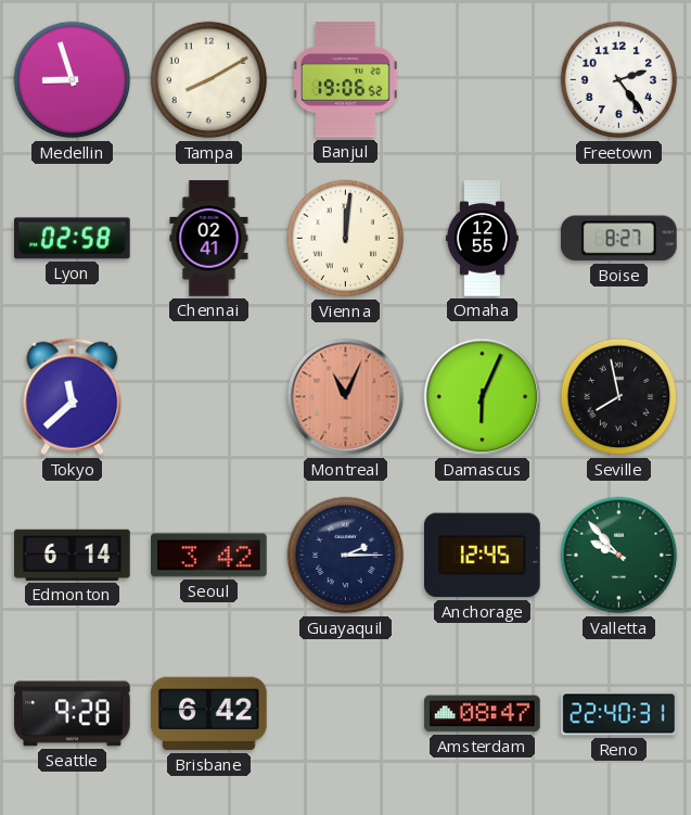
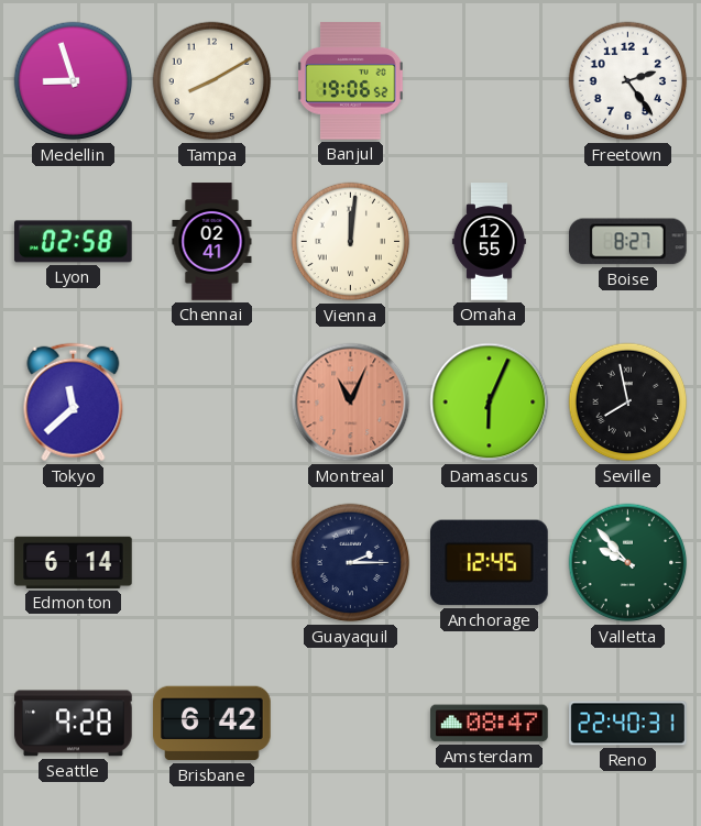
Seoul: 3:42 -> none (209, 556)
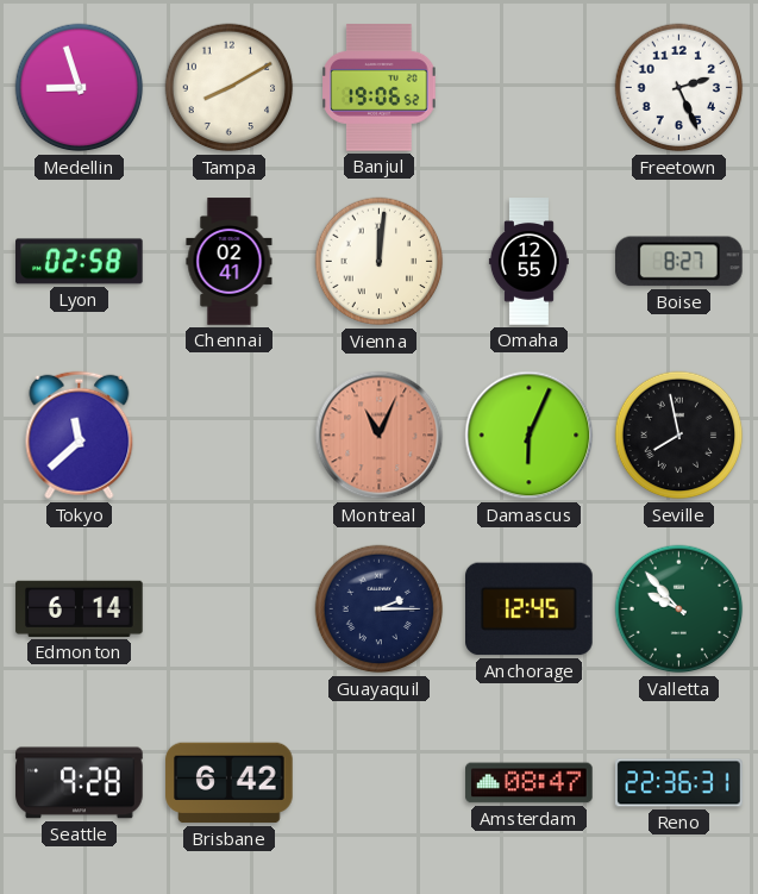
Freetown: 2:24 -> 2:26 (679, 88)
Reno: 22:40 -> 22:36 (679, 783)
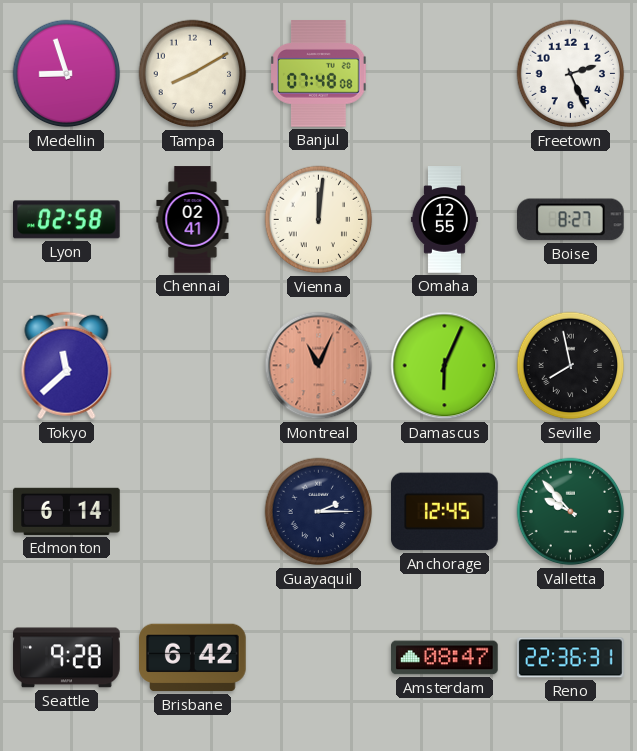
Banjul: 19:06 -> 07:48 (319, 74)
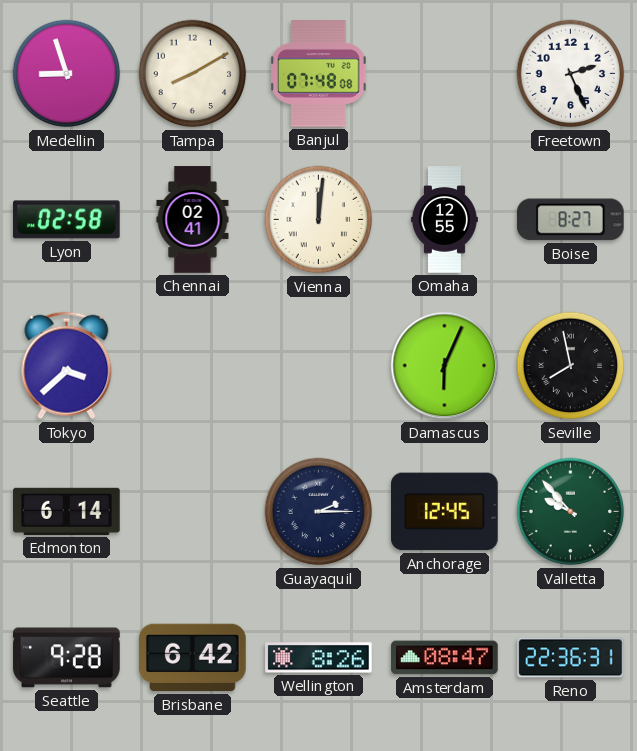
Tokyo: 11:38 -> 3:38 (67, 366)
Montreal: 11:04 -> none (319, 366)
Wellington: none -> 8:26 (319, 658)
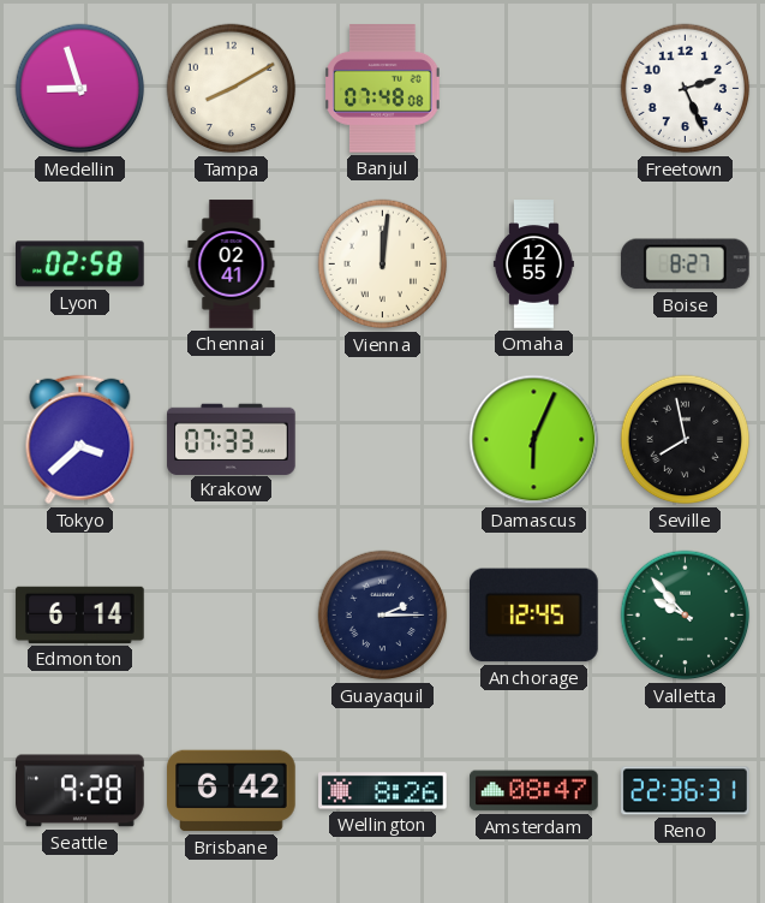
Krakow: none -> 07:33 (232, 439)
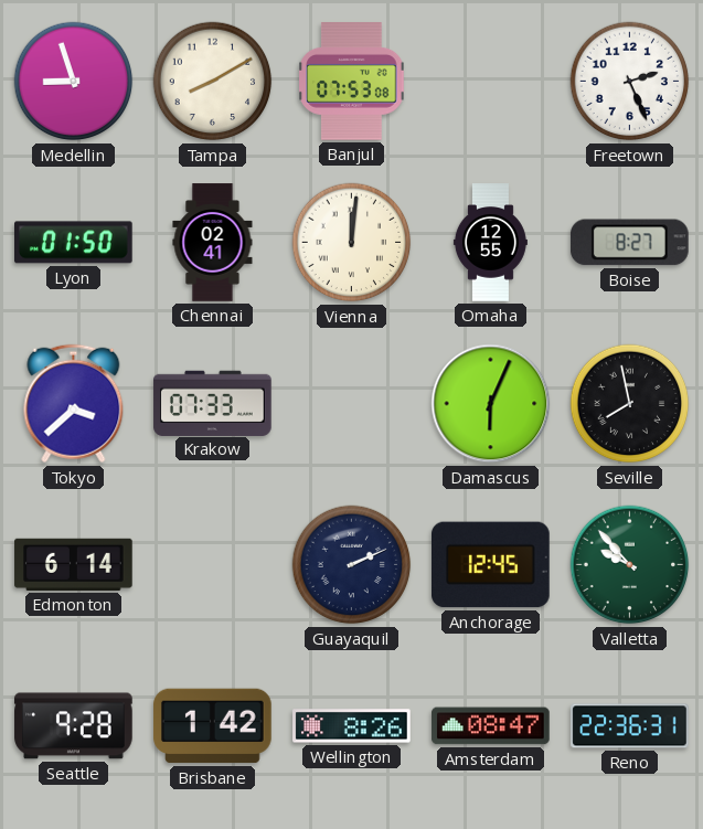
Banjul: 07:48 -> 07:53 (352, 82)
Lyon: 02:58 -> 01:50 (74, 243)
Guayaquil: 2:15 -> 2:11 (352, 565)
Brisbane: 6:42 -> 1:42 (213, 726)
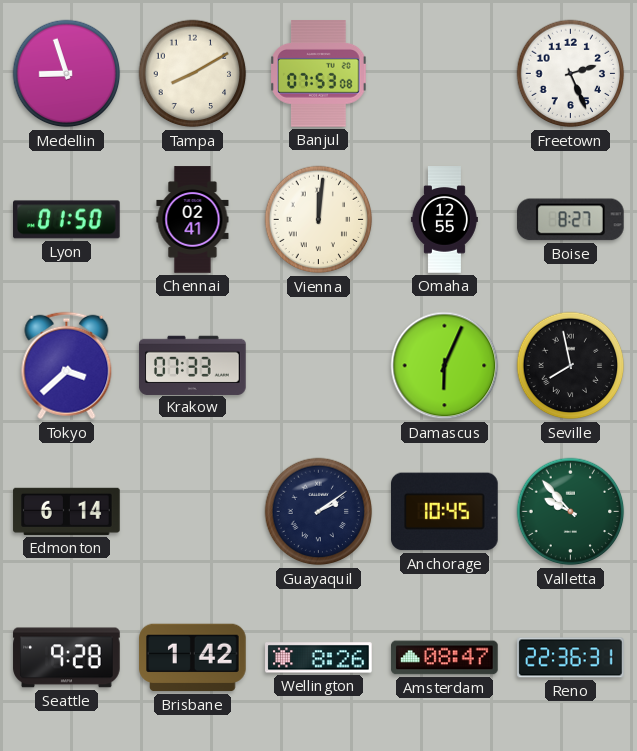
Guayaquil: 2:11 -> 2:09 (319, 512)
Anchorage: 12:45 -> 10:45 (445, 512)
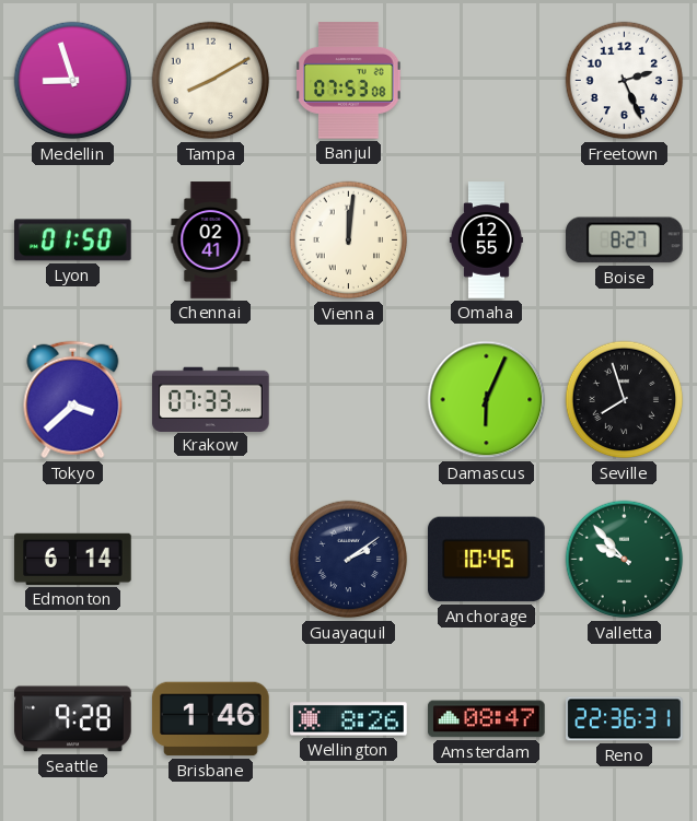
Seville: 7:58 -> 7:57 (625, 400)
Brisbane: 1:42 -> 1:46 (211, 719)
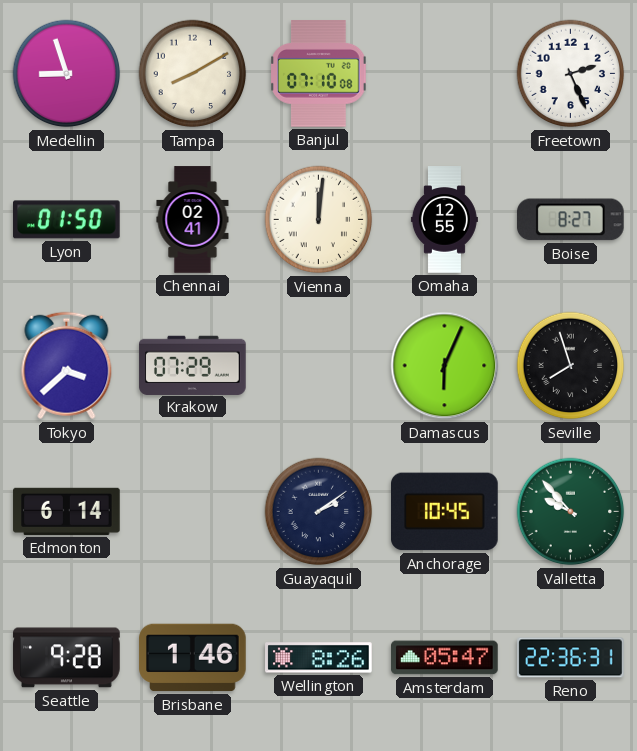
Banjul: 07:53 -> 07:10 (319, 74)
Krakow: 07:33 -> 07:29 (193, 365)
Amsterdam: 08:47 -> 05:47 (445, 658)
